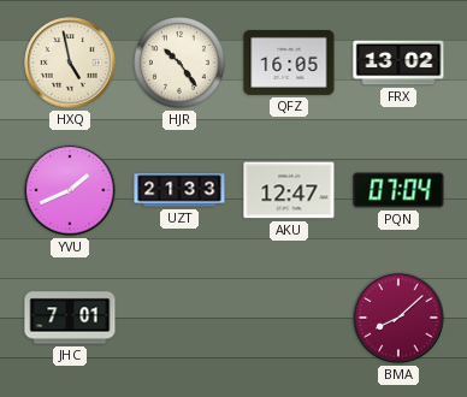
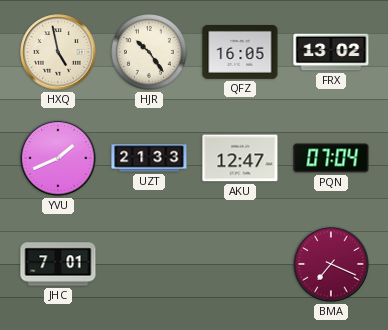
BMA: 8:08 -> 7:19 (331, 264)
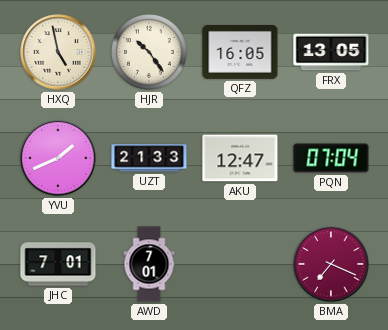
FRX: 13:02 -> 13:05 (331, 52)
AWD: none -> 7:01 (149, 264)
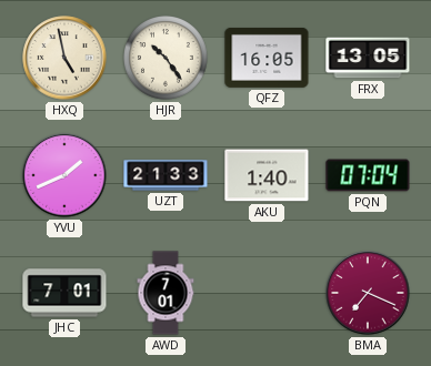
AKU: 12:47 -> 1:40 (267, 175)
